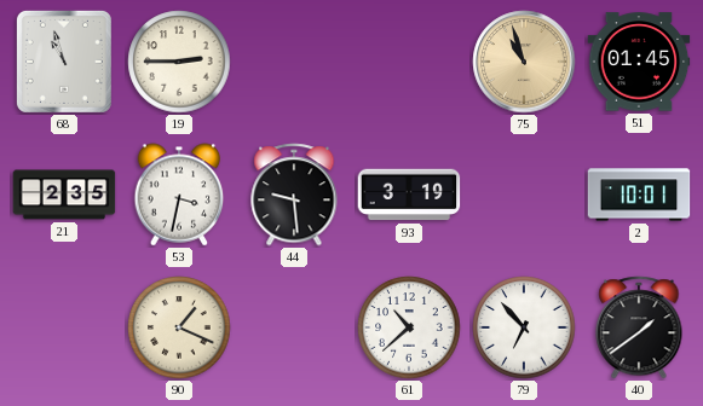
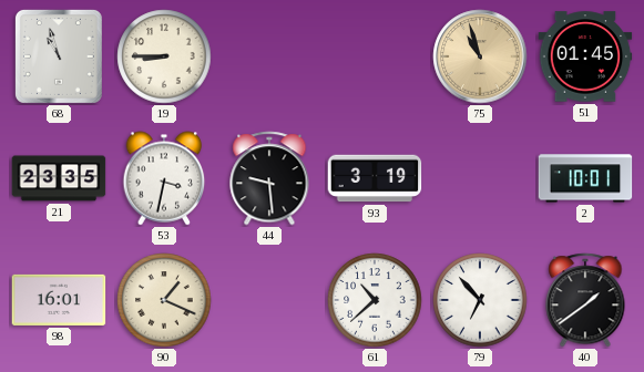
19: 2:45 -> 8:45 (164, 56)
21: 2:35 -> 23:35 (59, 178)
98: none -> 16:01 (59, 300)
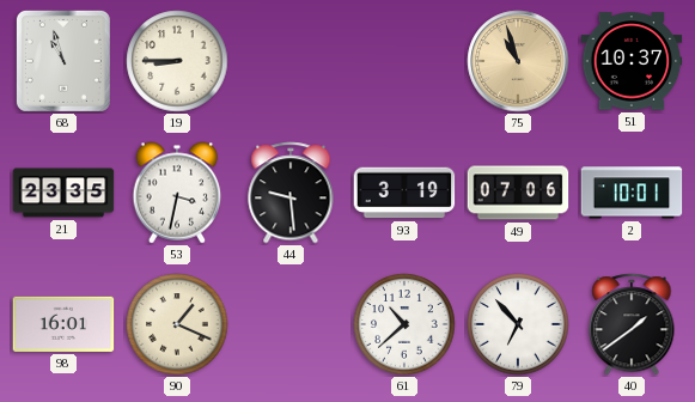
51: 01:45 -> 10:37 (632, 61)
49: none -> 07:06 (518, 193)
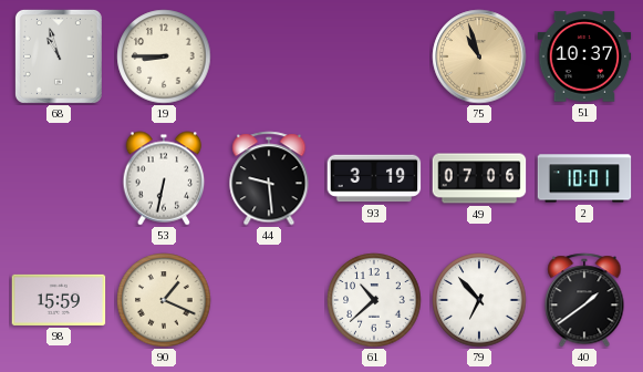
21: 23:35 -> none (63, 193)
53: 3:32 -> 6:32 (164, 178)
98: 16:01 -> 15:59 (59, 300)
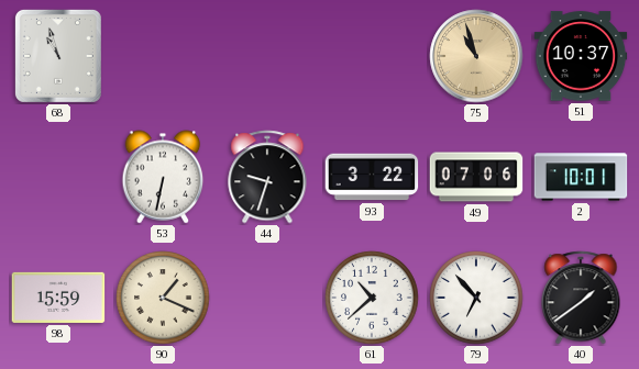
19: 8:45 -> none (164, 56)
44: 9:29 -> 9:33 (267, 177)
93: 3:19 -> 3:22 (372, 177)
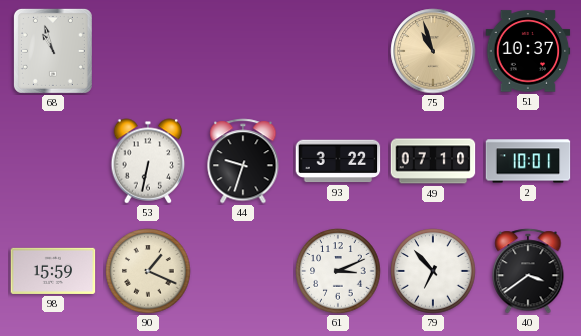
49: 07:06 -> 07:10 (433, 161)
61: 10:38 -> 3:11 (338, 271)
40: 1:39 -> 3:39 (528, 271)
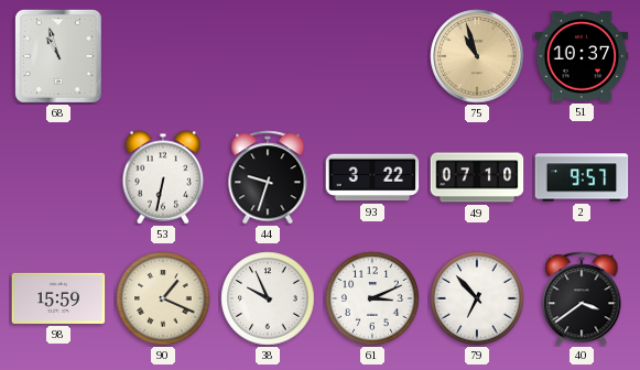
2: 10:01 -> 9:57 (582, 177)
38: none -> 9:56 (268, 298)
